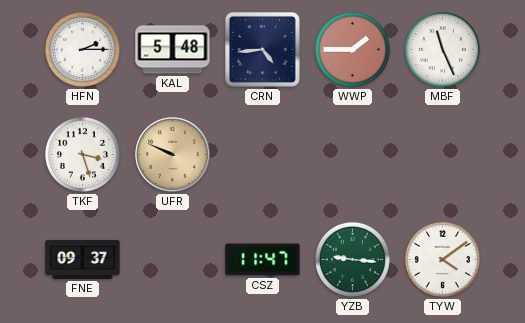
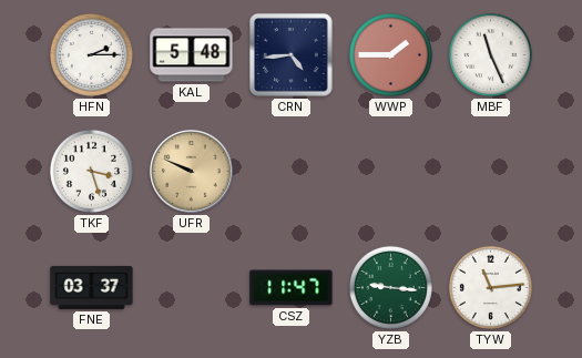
FNE: 09:37 -> 03:37 (92, 287)
TYW: 4:09 -> 11:14 (490, 287)
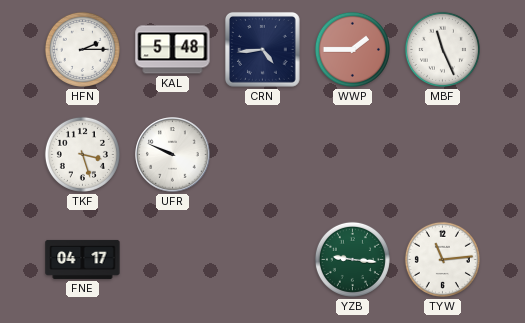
UFR dial: champagne -> white (173, 155)
FNE: 03:37 -> 04:17 (83, 259)
CSZ: 11:47 -> none (292, 288)
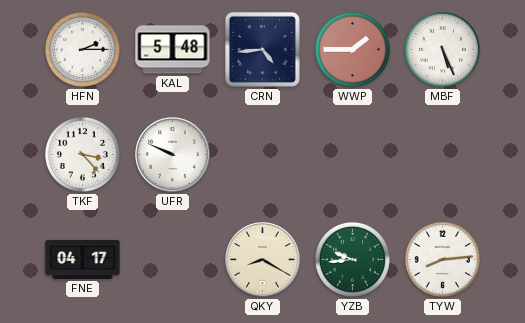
MBF: 11:26 -> 5:26 (442, 49)
TKF: 3:27 -> 3:23 (82, 154)
QKY: none -> 8:20 (263, 260)
YZB: 9:16 -> 9:44 (352, 259)
TYW: 11:14 -> 8:14 (442, 259)
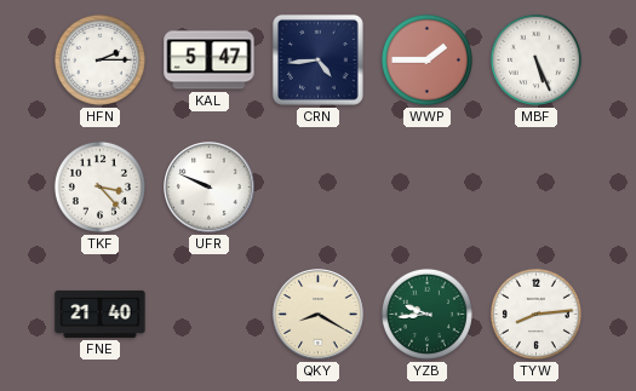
KAL: 5:48 -> 5:47 (210, 61)
FNE: 04:17 -> 21:40 (101, 314)
